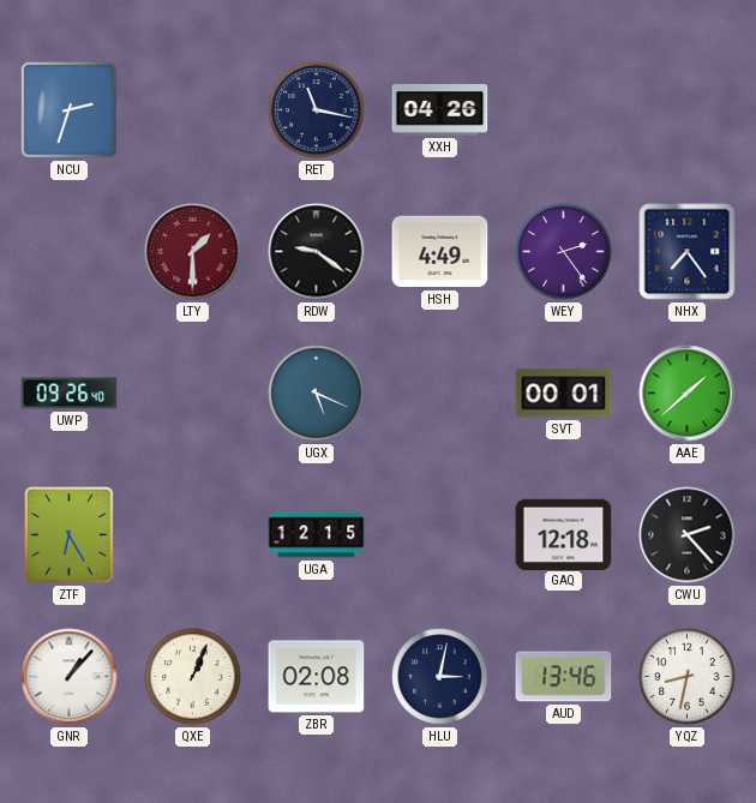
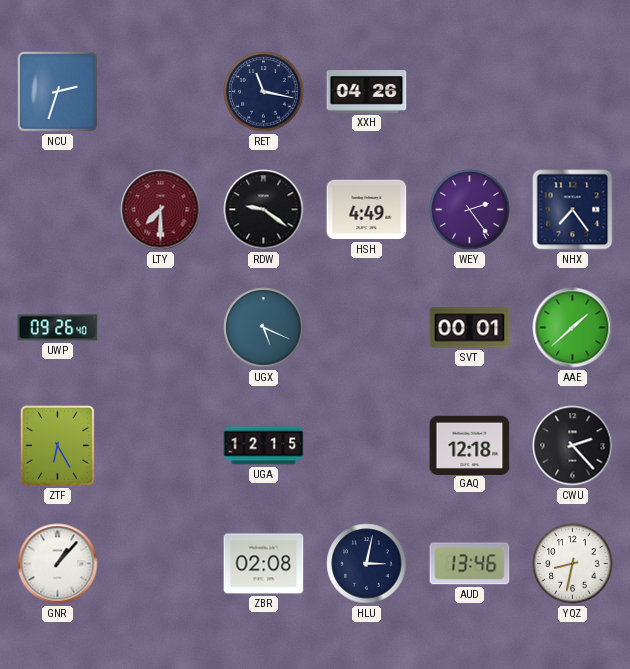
LTY: 1:30 -> 7:30 (161, 210)
QXE: 1:04 -> none (193, 677)
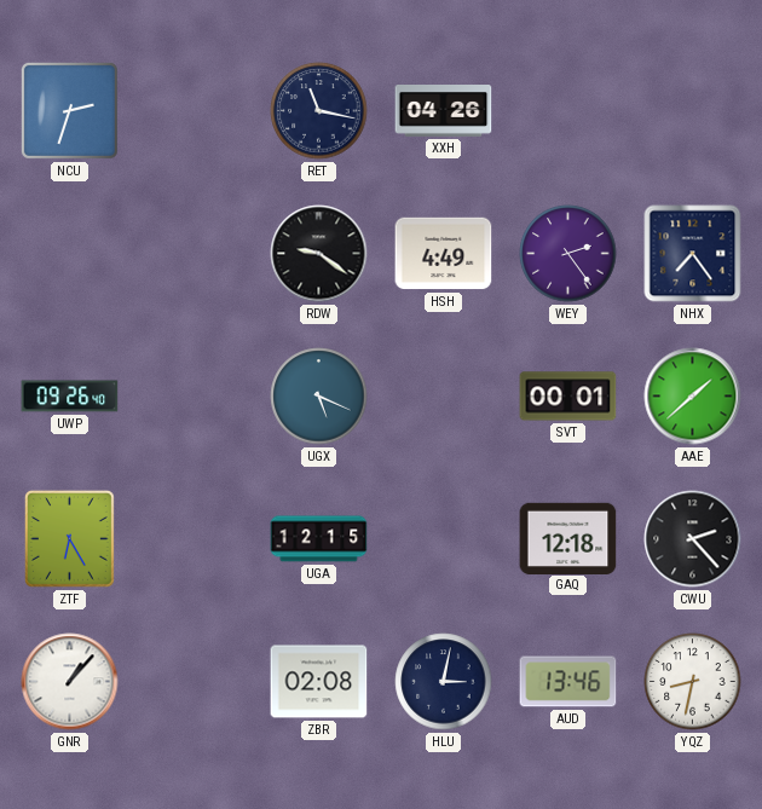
LTY: 7:30 -> none (161, 210)
